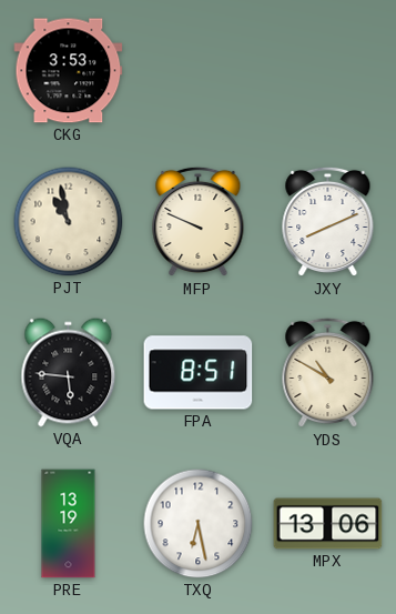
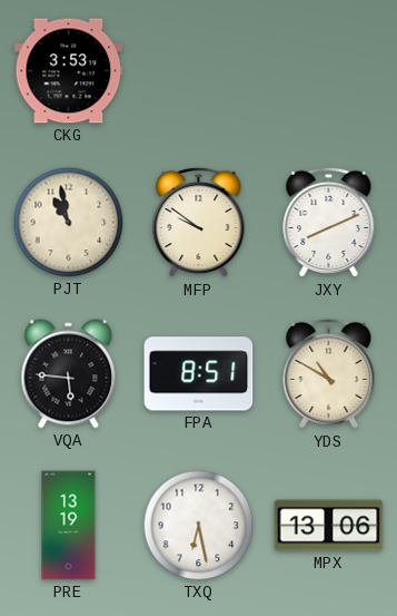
MFP: 9:49 -> 9:51 (199, 223)
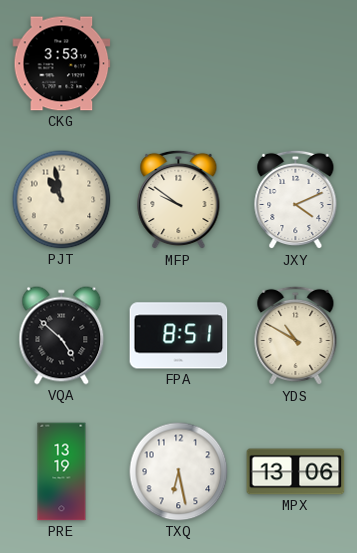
JXY: 8:11 -> 4:11 (296, 200)
VQA: 5:46 -> 4:52 (62, 336)
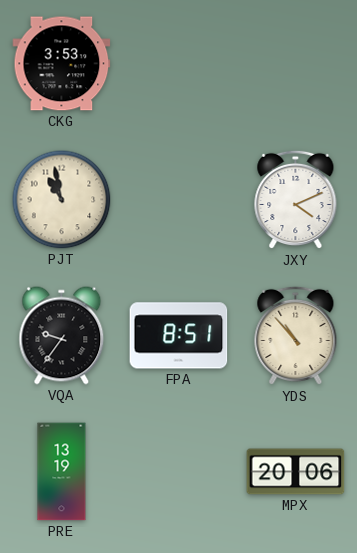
MFP: 9:51 -> none (179, 200)
VQA: 4:52 -> 9:36 (62, 336)
YDS: 10:50 -> 10:53 (296, 336)
TXQ: 6:28 -> none (179, 472)
MPX: 13:06 -> 20:06 (296, 472)
